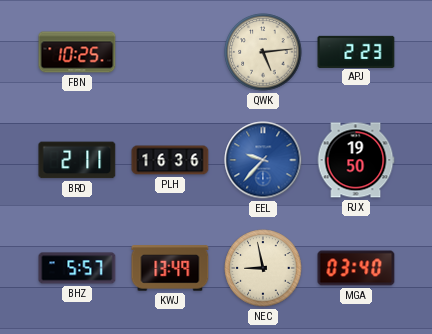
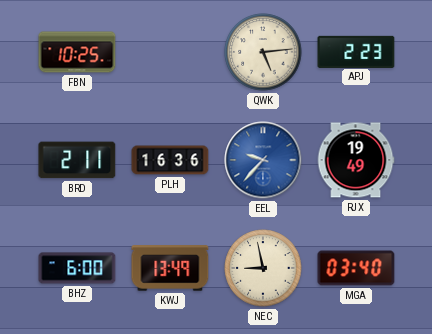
RJX: 19:50 -> 19:49 (356, 160)
BHZ: 5:57 -> 6:00 (77, 268)
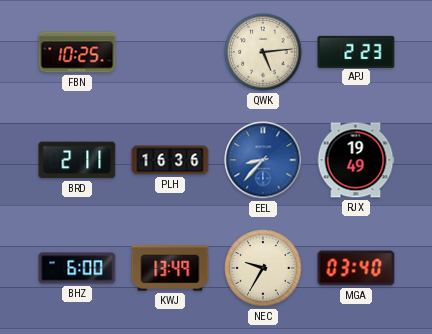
EEL: 9:37 -> 8:37 (263, 160)
NEC: 8:58 -> 9:35 (263, 268)
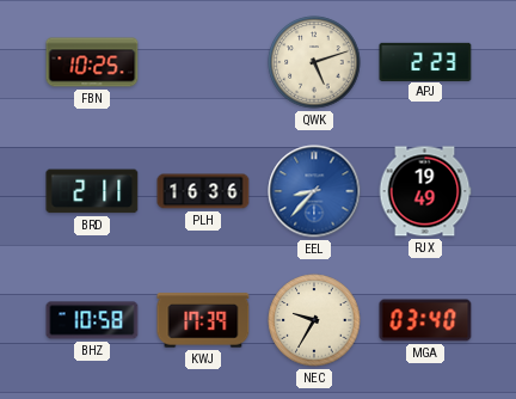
QWK: 5:14 -> 5:12 (314, 62)
BHZ: 6:00 -> 10:58 (92, 320)
KWJ: 13:49 -> 17:39 (203, 320)
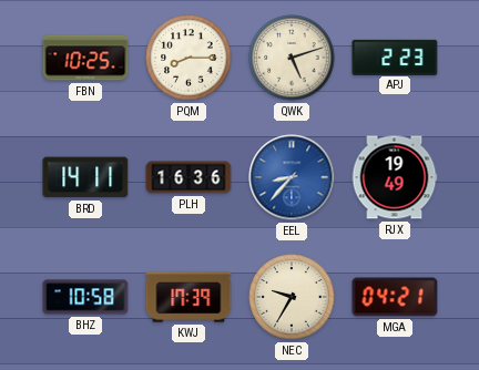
PQM: none -> 8:15 (188, 58)
BRD: 2:11 -> 14:11 (85, 177)
MGA: 03:40 -> 04:21 (395, 297)
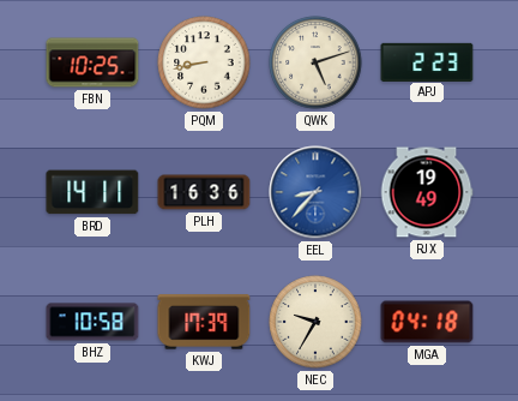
PQM: 8:15 -> 8:43 (204, 62)
MGA: 04:21 -> 04:18 (427, 322)
